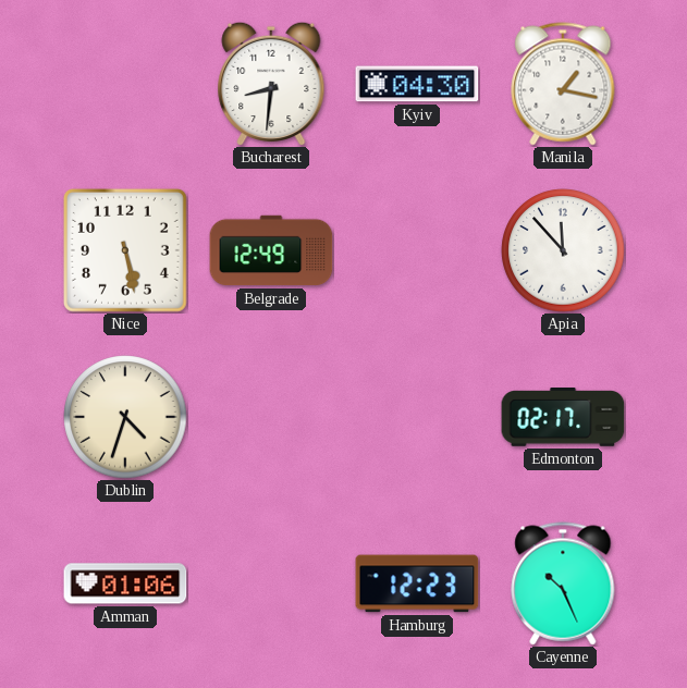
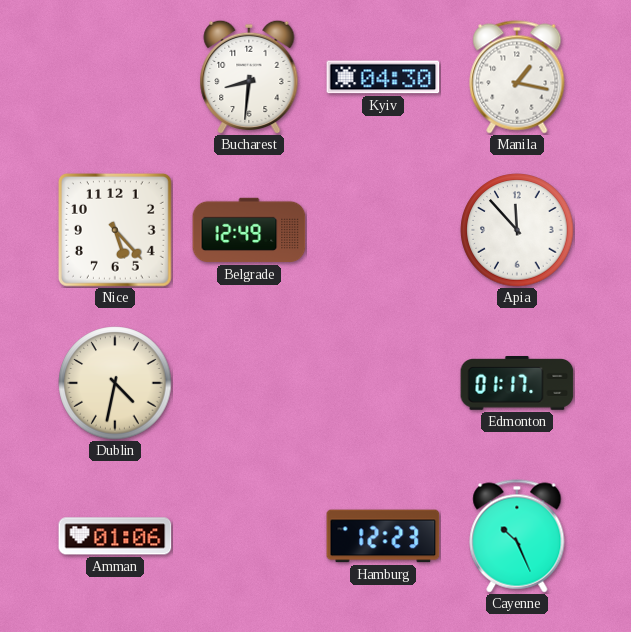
Nice: 5:28 -> 5:23 (115, 230)
Dublin: 4:33 -> 4:32 (115, 383)
Edmonton: 02:17 -> 01:17 (517, 384)
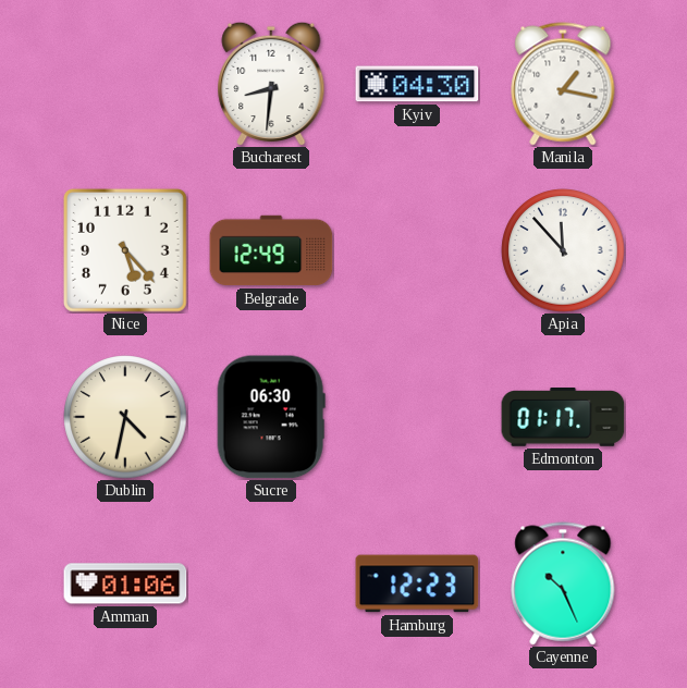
Sucre: none -> 06:30 (271, 417)
